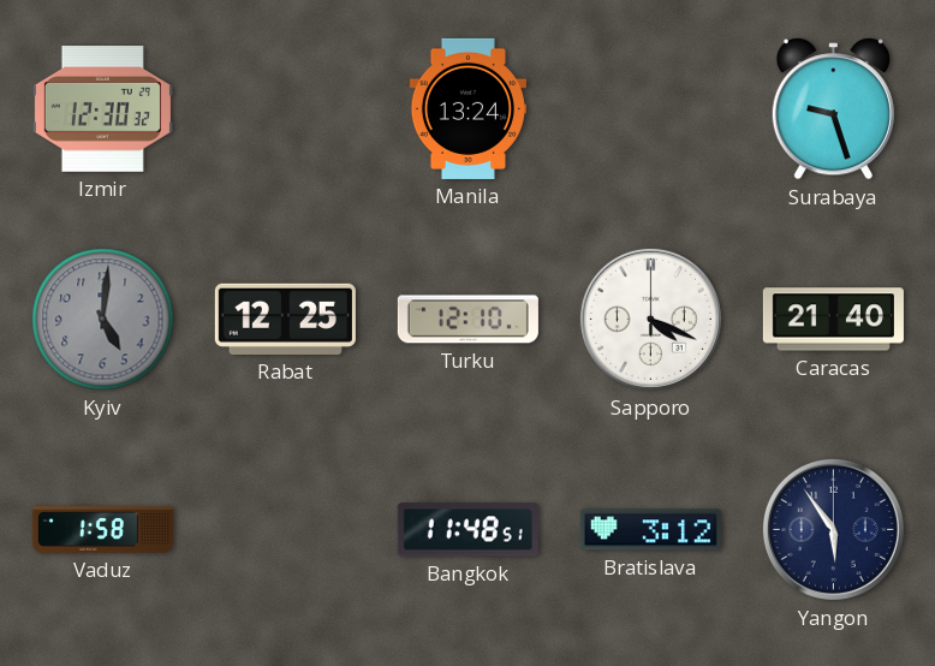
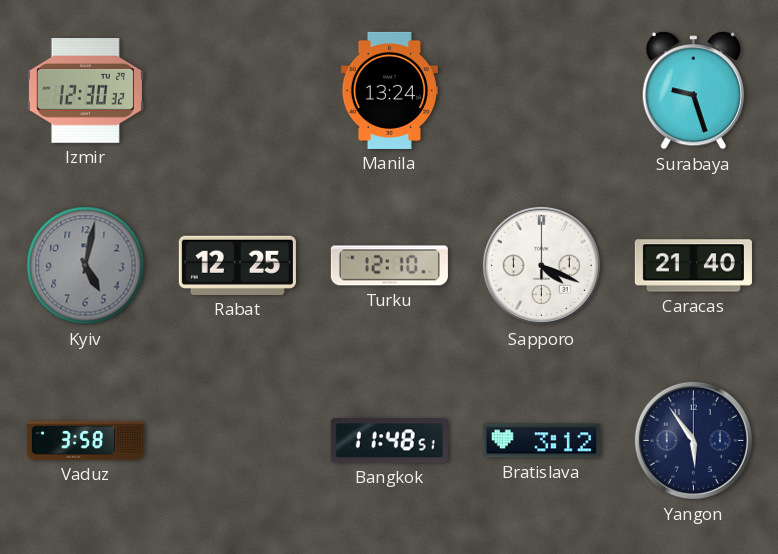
Kyiv: 5:01 -> 5:02 (86, 266)
Vaduz: 1:58 -> 3:58 (85, 441)
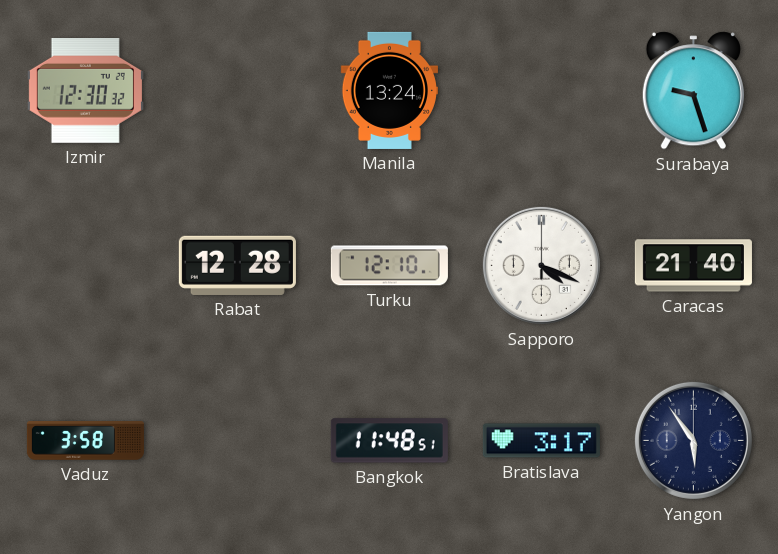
Kyiv: 5:02 -> none (86, 266)
Rabat: 12:25 -> 12:28 (237, 265)
Bratislava: 3:12 -> 3:17 (541, 441)
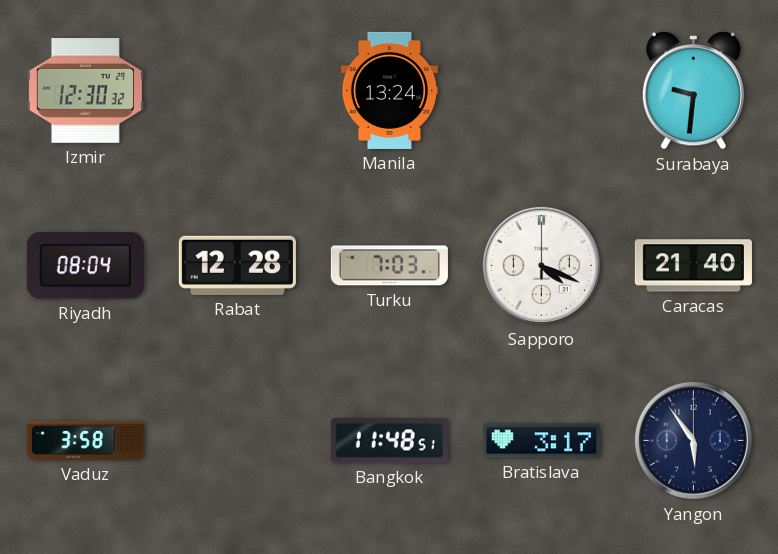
Surabaya: 9:27 -> 9:31 (693, 91)
Riyadh: none -> 08:04 (85, 266)
Turku: 12:10 -> 7:03 (389, 266)
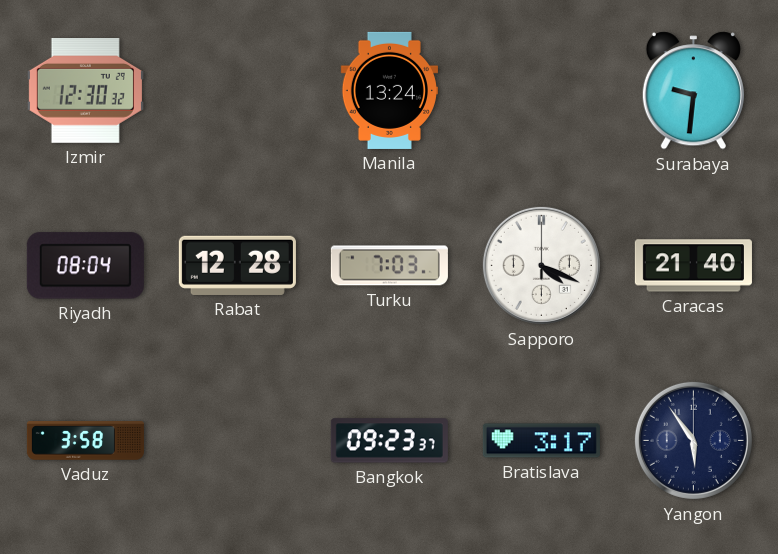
Bangkok: 11:48 -> 09:23 (389, 441)
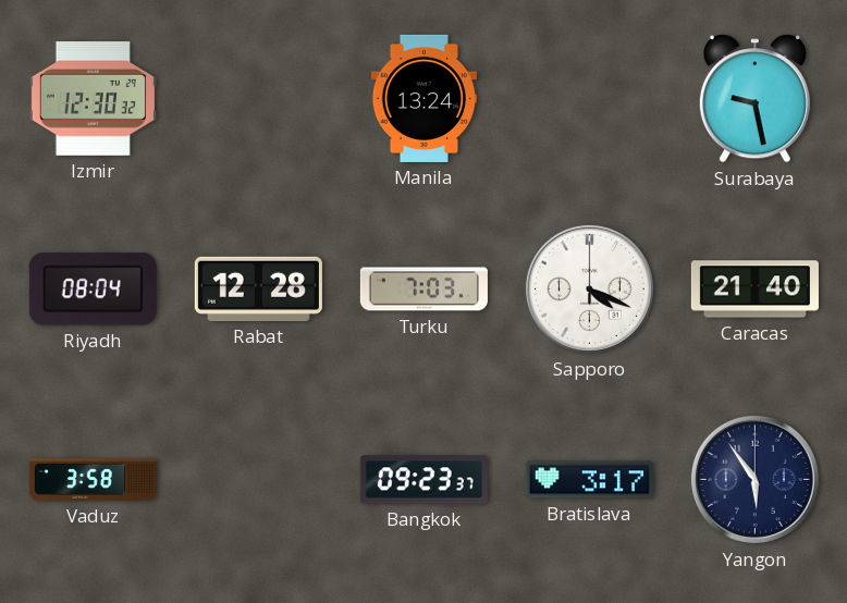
Surabaya: 9:31 -> 9:28 (754, 99)
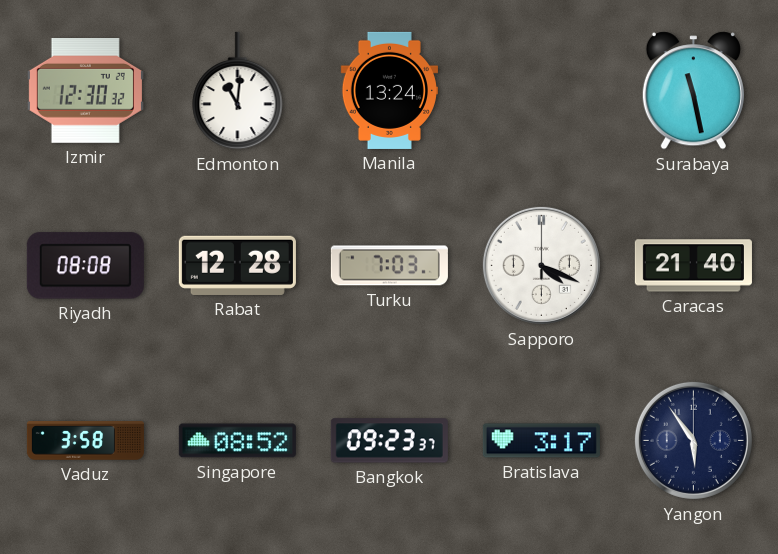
Edmonton: none -> 11:01 (238, 91)
Surabaya: 9:28 -> 11:28 (693, 91)
Riyadh: 08:04 -> 08:08 (85, 266)
Singapore: none -> 08:52 (237, 441)
